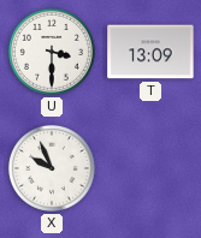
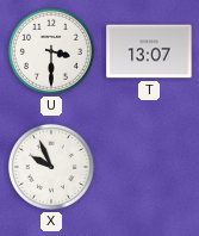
T: 13:09 -> 13:07 (149, 51)
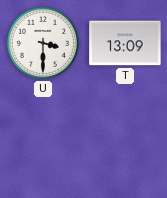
T: 13:07 -> 13:09 (125, 43)
X: 9:56 -> none (51, 167)
